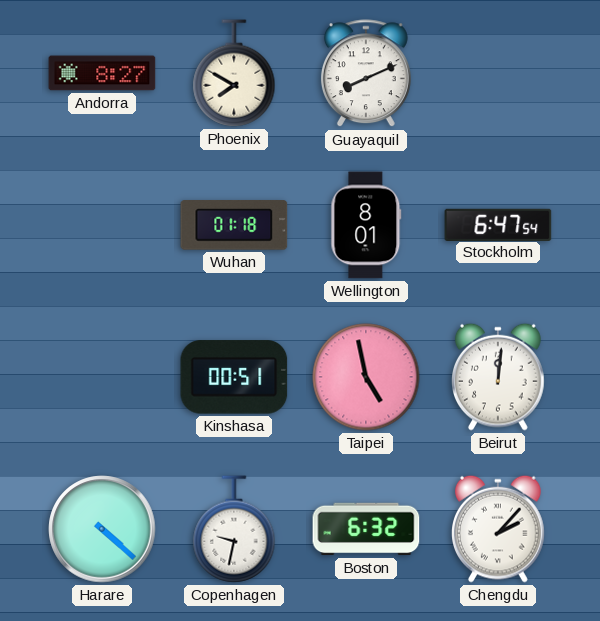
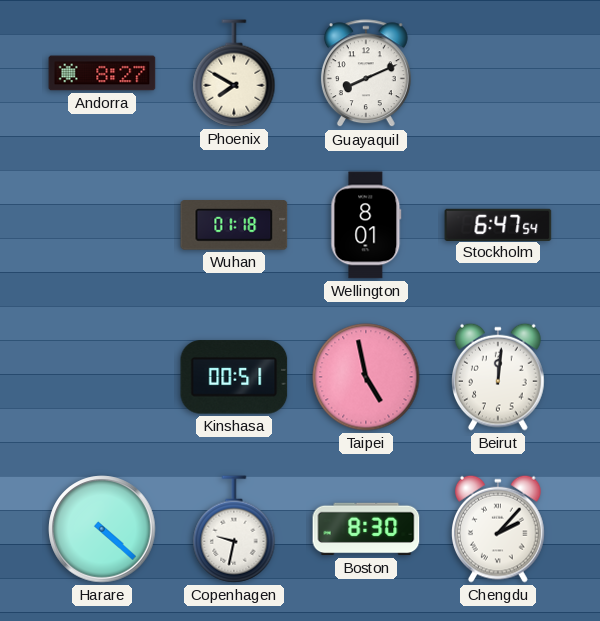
Boston: 6:32 -> 8:30 (366, 529)
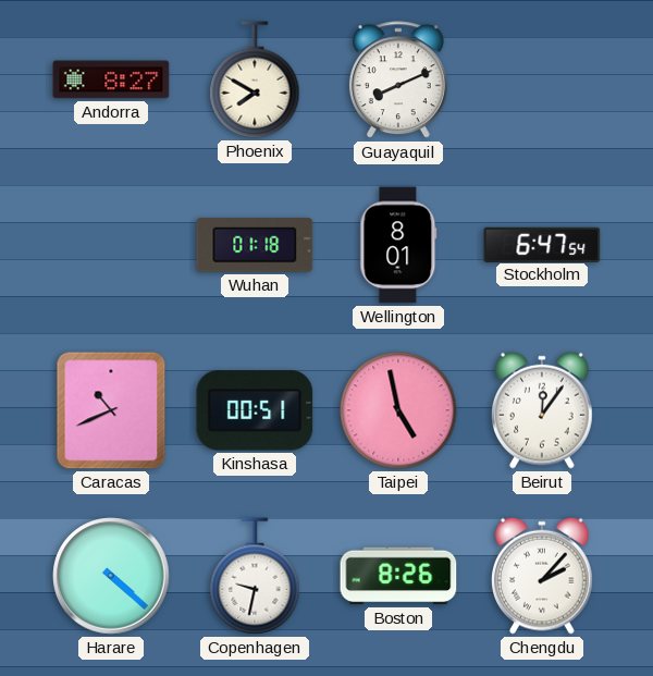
Caracas: none -> 10:41 (111, 410)
Beirut: 12:01 -> 12:06 (543, 410)
Boston: 8:30 -> 8:26 (398, 576)
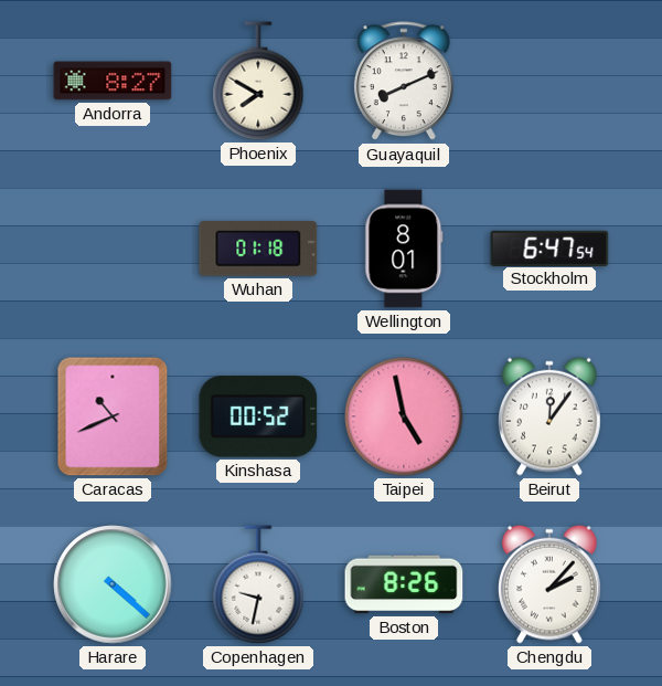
Kinshasa: 00:51 -> 00:52 (258, 416)
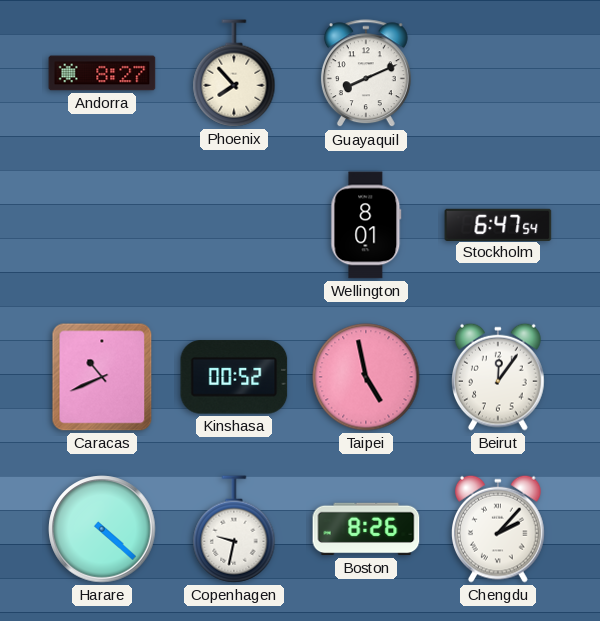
Phoenix: 7:50 -> 7:53 (234, 73)
Wuhan: 01:18 -> none (258, 249)
